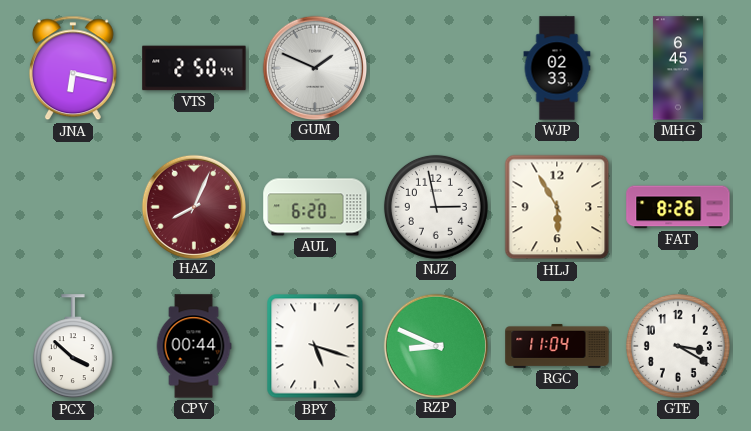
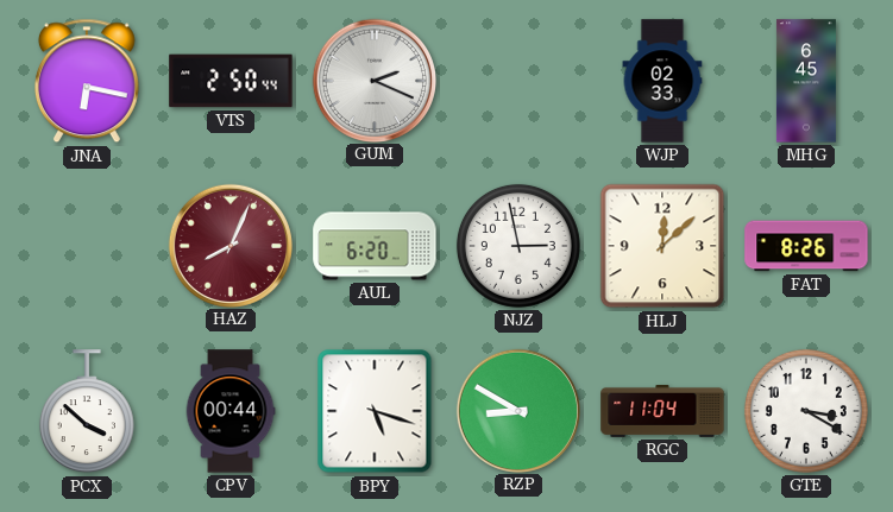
GUM: 1:49 -> 2:19 (373, 80)
HLJ: 5:55 -> 12:08 (662, 246)
RZP: 8:49 -> 8:50 (517, 410)
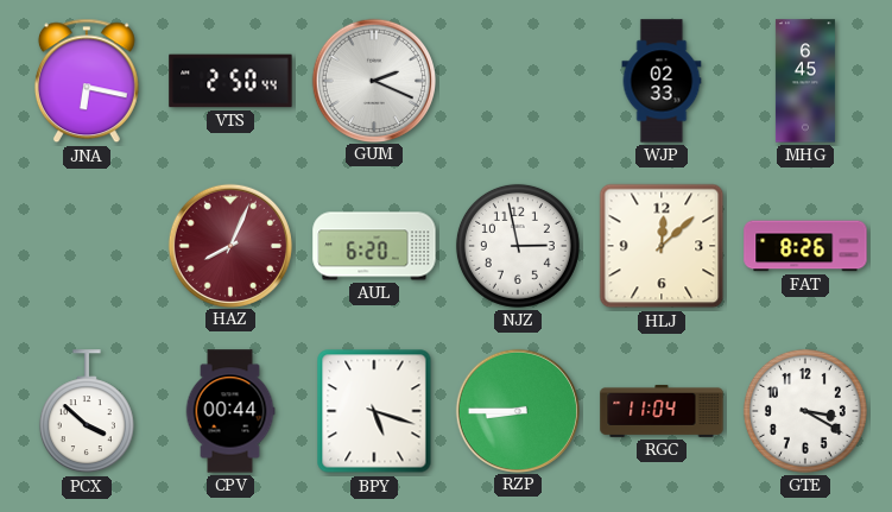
RZP: 8:50 -> 8:45 (517, 410)
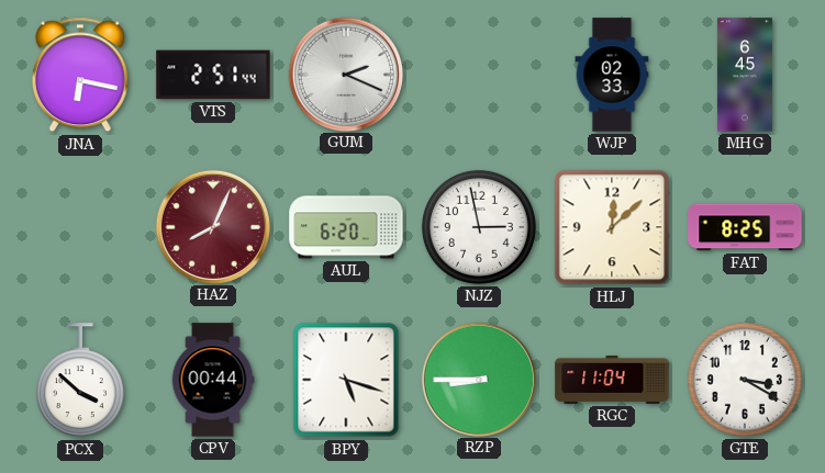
VTS: 2:50 -> 2:51 (213, 75)
FAT: 8:26 -> 8:25 (745, 227)
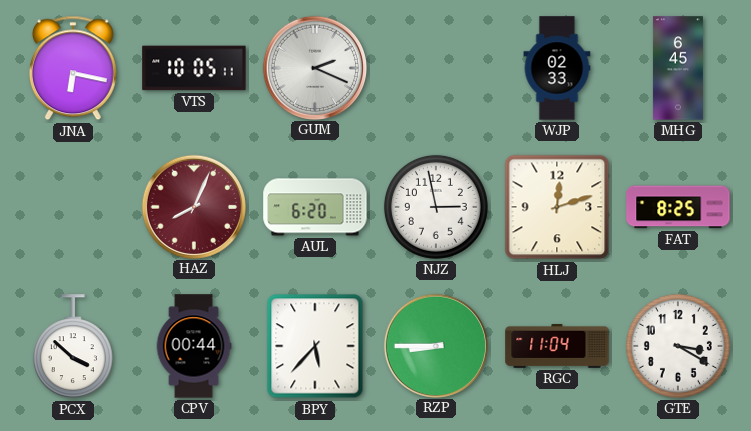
VTS: 2:51 -> 10:05 (194, 68)
HLJ: 12:08 -> 12:12 (557, 207)
BPY: 5:18 -> 5:37 (315, 346)
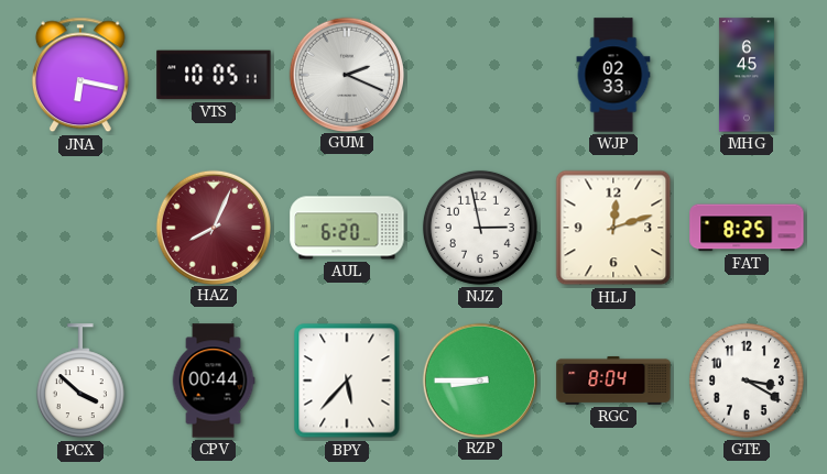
RGC: 11:04 -> 8:04 (613, 381)
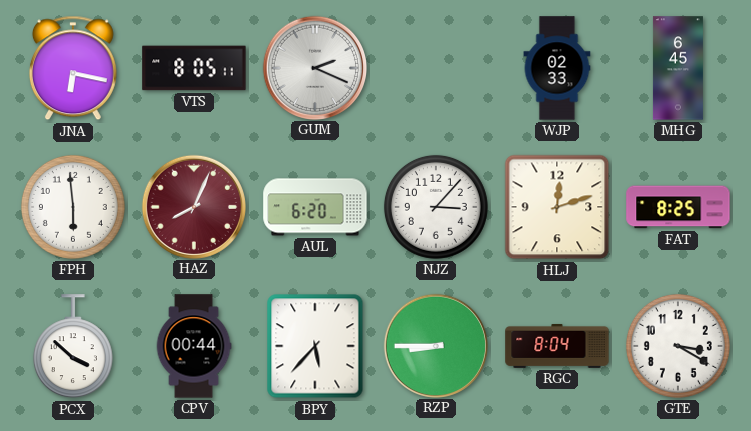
VTS: 10:05 -> 8:05 (194, 68)
FPH: none -> 5:59 (73, 207)
NJZ: 2:58 -> 3:07 (436, 207)
